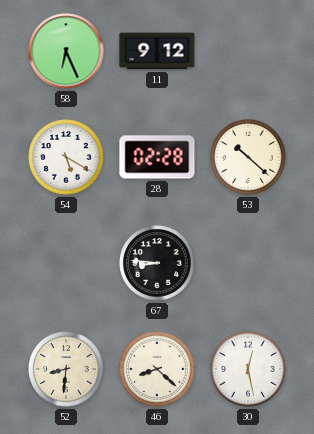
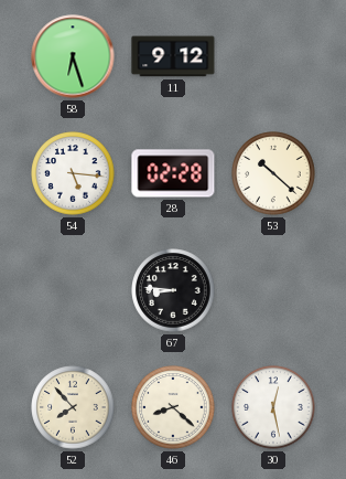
58: 6:26 -> 6:27 (73, 56)
54: 5:20 -> 5:16 (73, 173)
52: 8:31 -> 7:53 (73, 407)
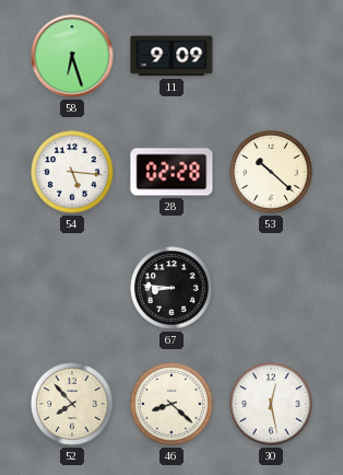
11: 9:12 -> 9:09 (171, 56)
